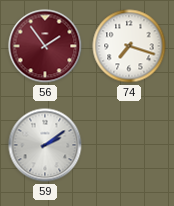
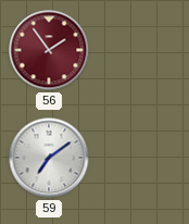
74: 7:18 -> none (129, 46)
59: 2:09 -> 7:09 (49, 158)
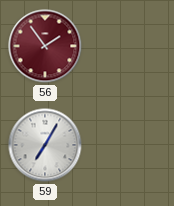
59: 7:09 -> 7:05 (45, 145)
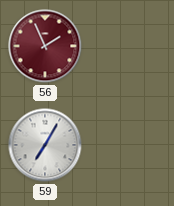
56: 1:54 -> 1:56 (45, 46)
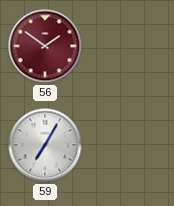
56: 1:56 -> 1:51 (45, 46)
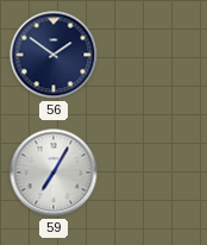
56 dial: burgundy -> navy (54, 55)
